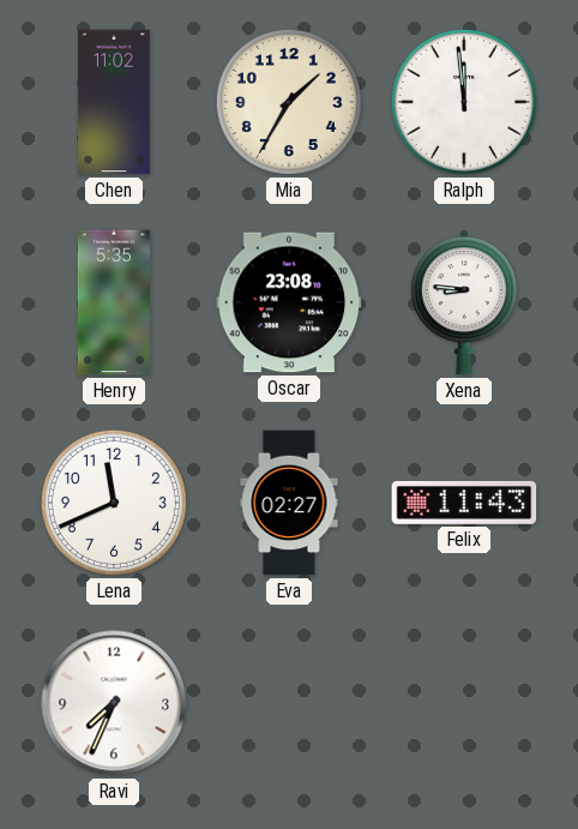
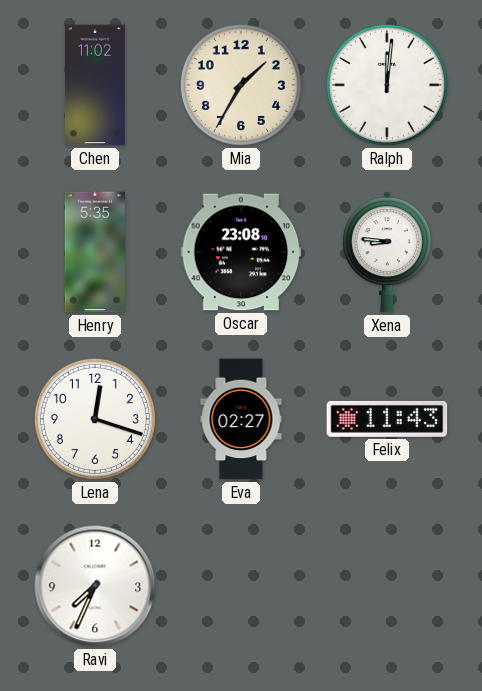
Ralph: 11:59 -> 12:01 (387, 85)
Lena: 11:41 -> 12:18 (95, 419)
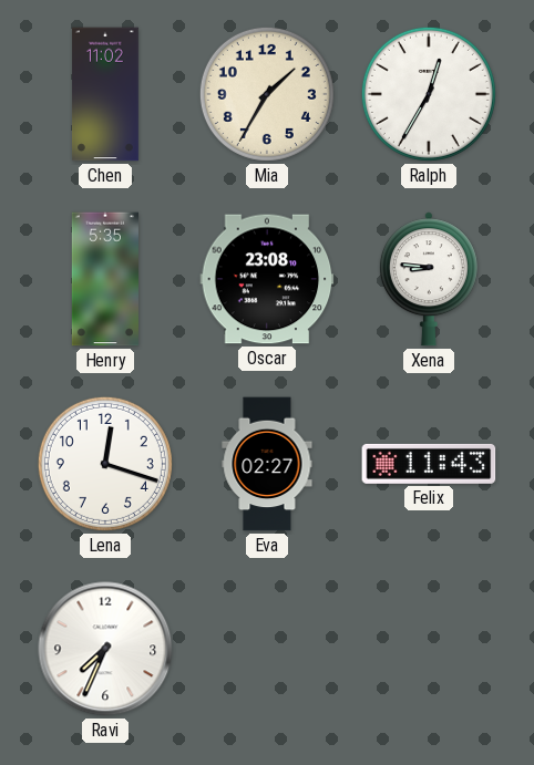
Ralph: 12:01 -> 12:35 (429, 94)
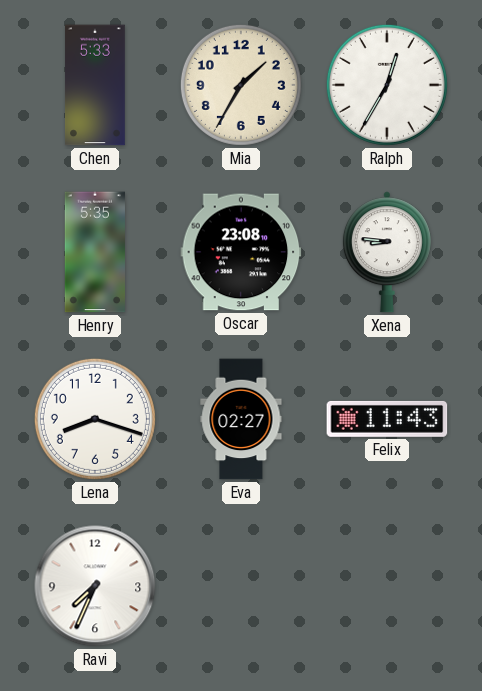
Chen: 11:02 -> 5:33 (95, 85)
Lena: 12:18 -> 8:18 (95, 419)
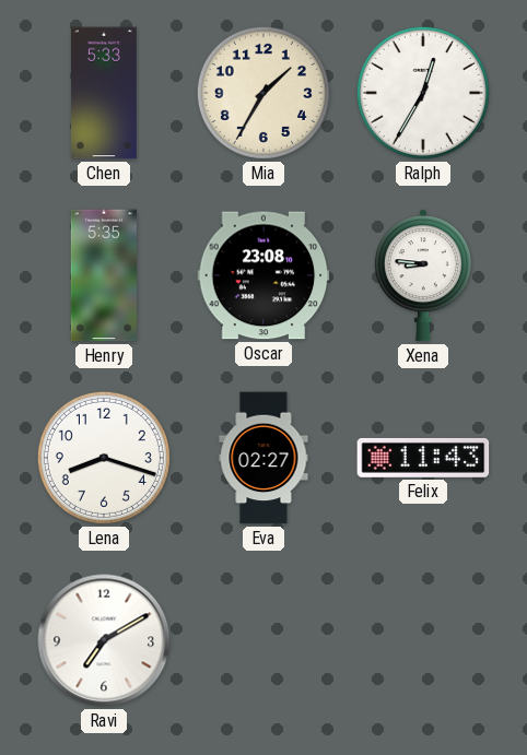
Ravi: 7:34 -> 7:10 (104, 640)
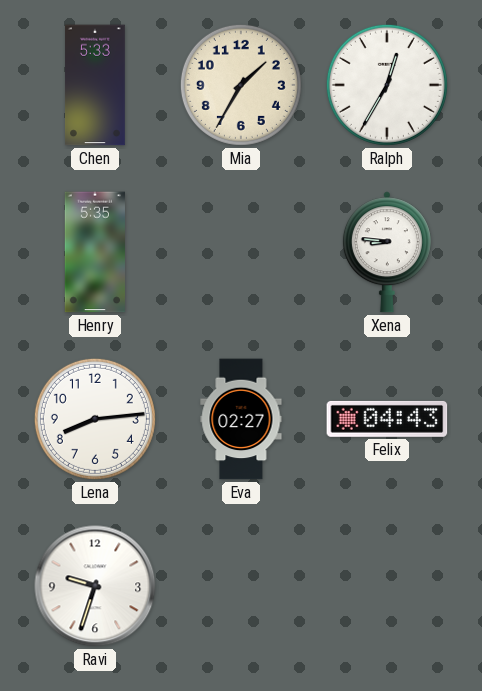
Oscar: 23:08 -> none (263, 275)
Lena: 8:18 -> 8:14 (95, 419)
Felix: 11:43 -> 04:43 (387, 419)
Ravi: 7:10 -> 9:33 (95, 586)
